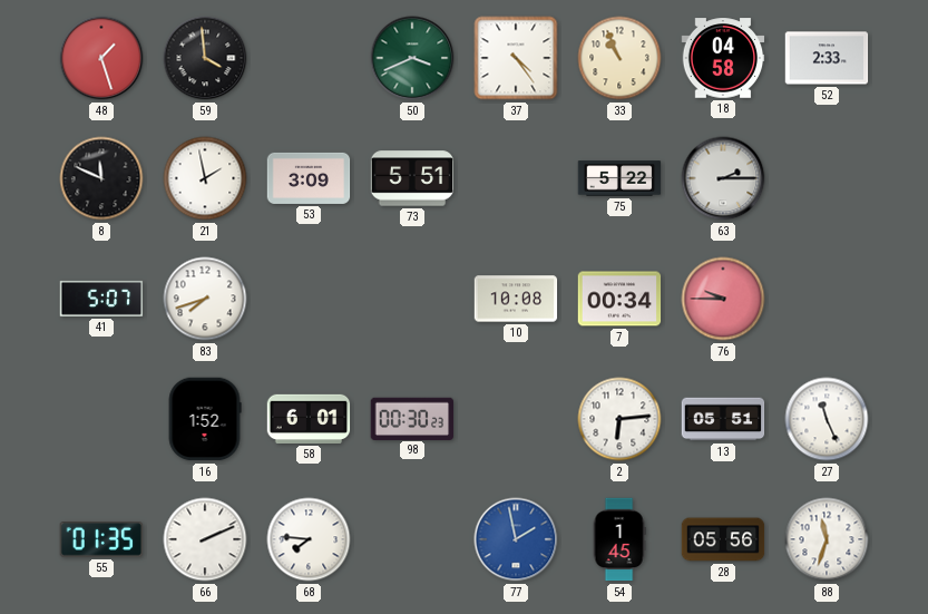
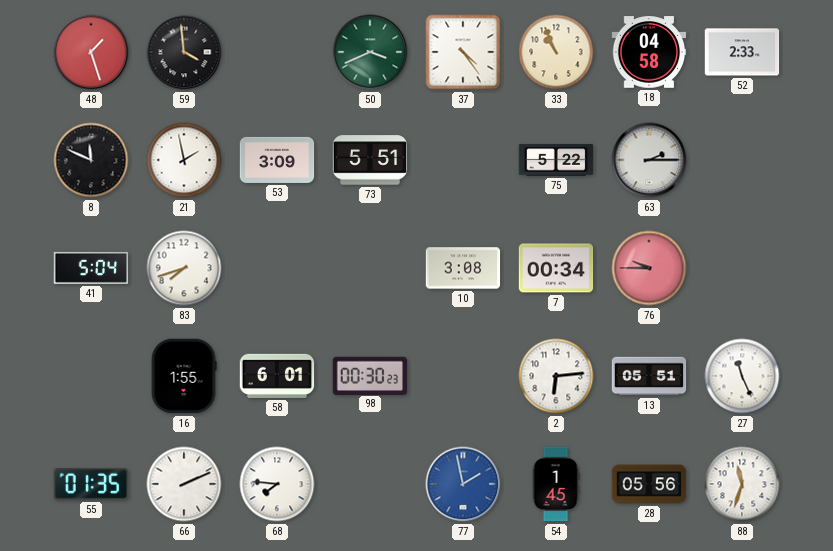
41: 5:07 -> 5:04 (91, 268)
10: 10:08 -> 3:08 (463, 268)
16: 1:52 -> 1:55 (184, 376)
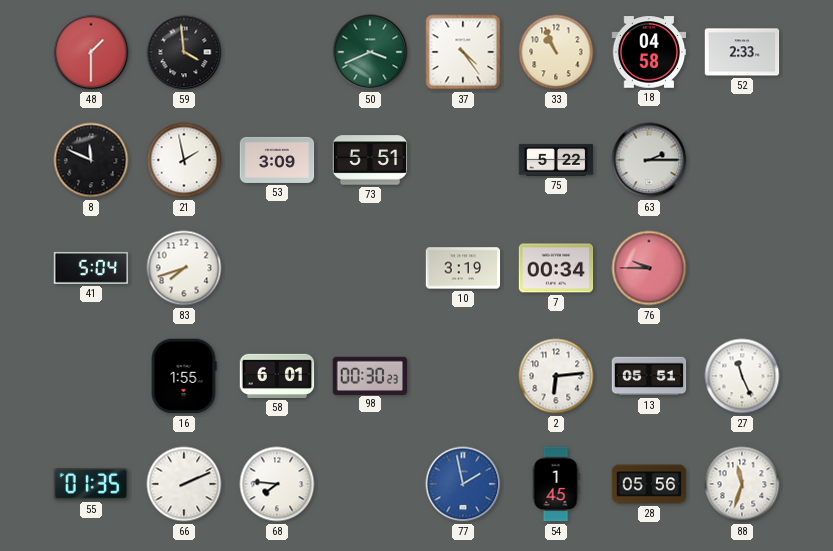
48: 1:27 -> 1:30 (91, 52)
10: 3:08 -> 3:19 (463, 268)
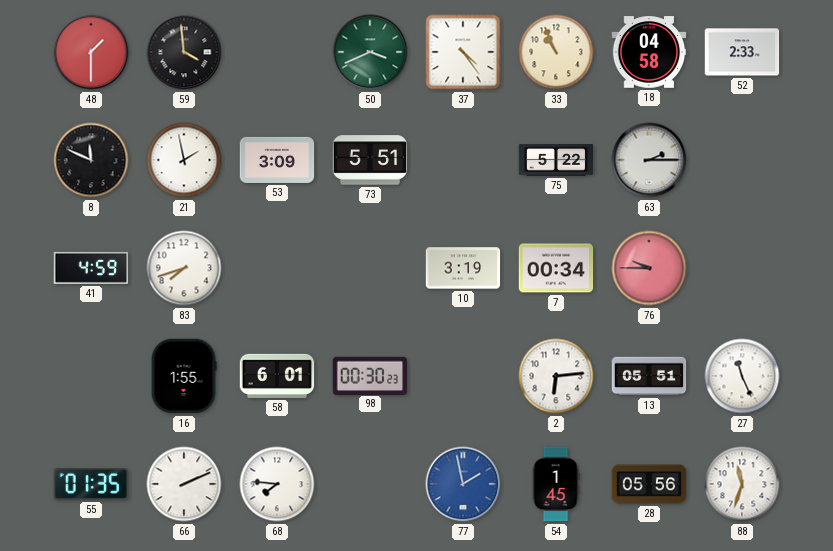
41: 5:04 -> 4:59 (91, 268)
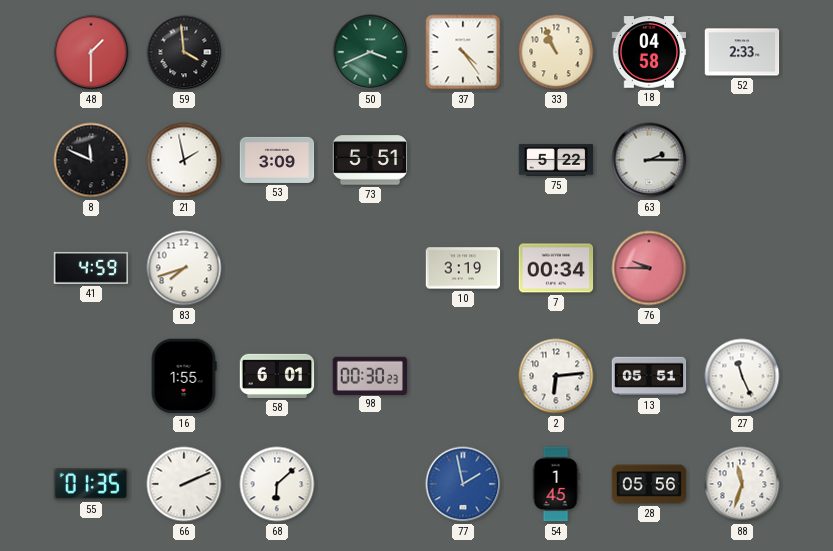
68: 7:46 -> 6:08 (277, 484)
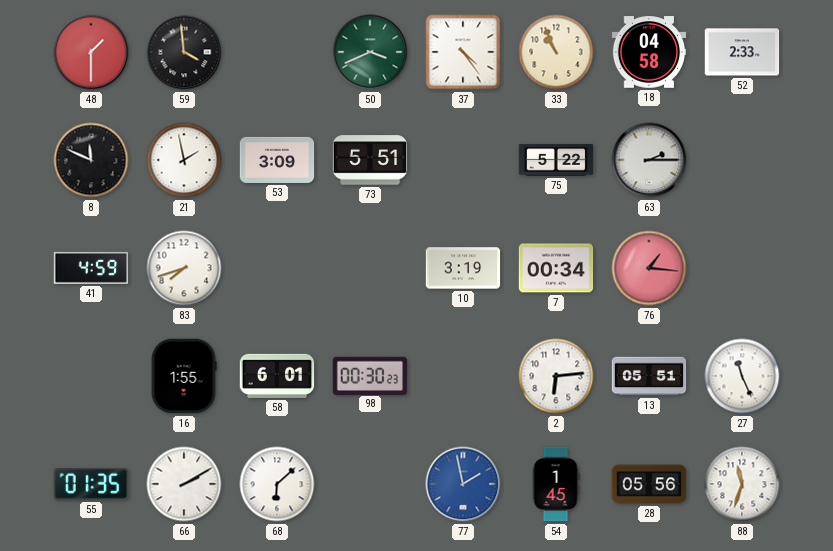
76: 9:45 -> 1:16 (649, 268)
66: 2:11 -> 2:10 (184, 484)
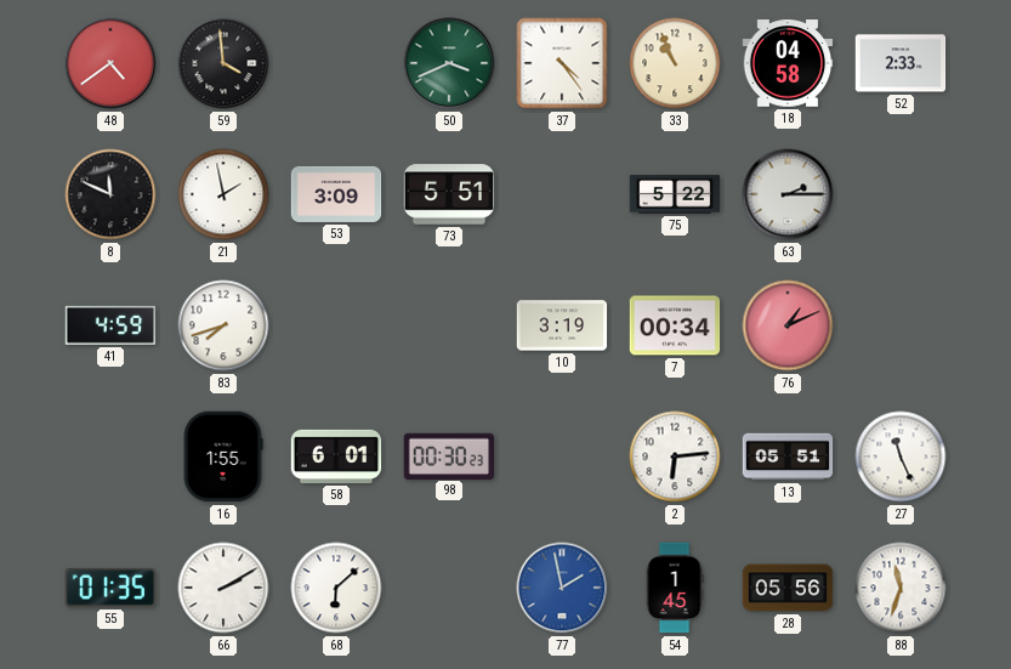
48: 1:30 -> 4:39 (110, 63)
76: 1:16 -> 1:11 (788, 325)
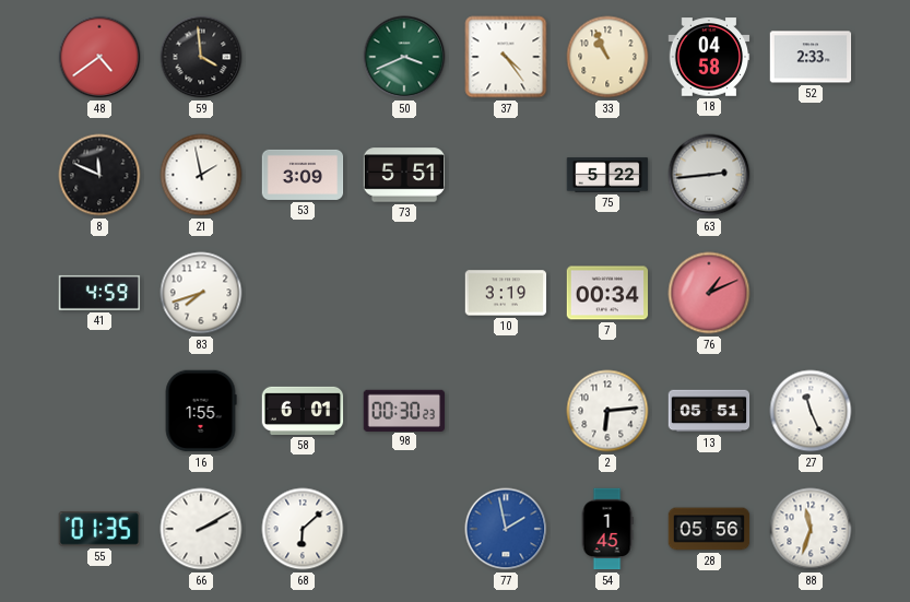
63: 2:15 -> 2:44 (709, 175)
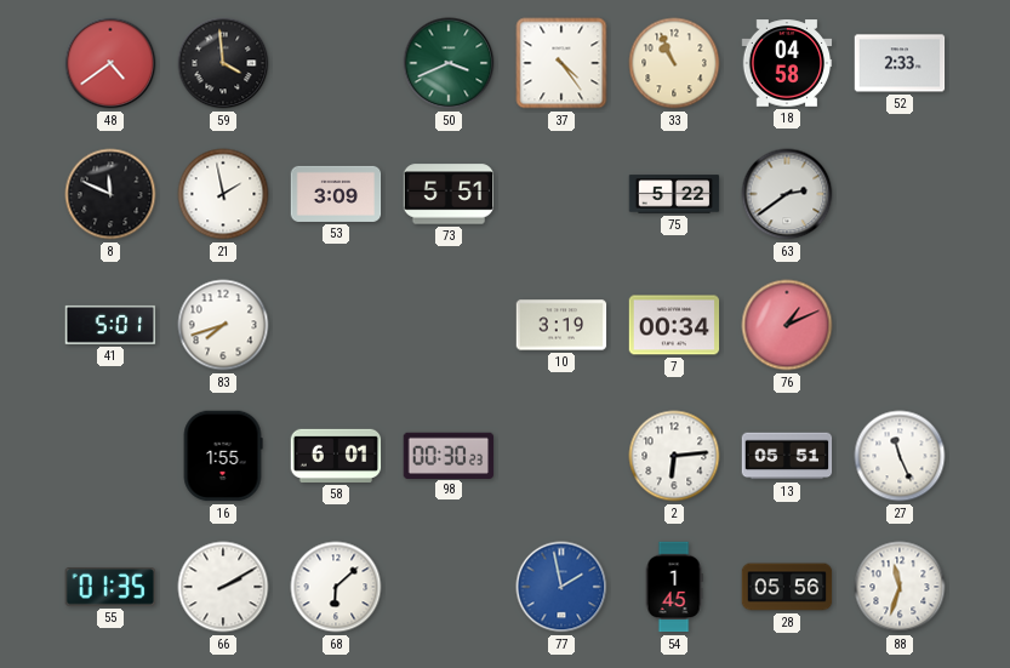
63: 2:44 -> 2:39 (787, 194)
41: 4:59 -> 5:01 (110, 325)
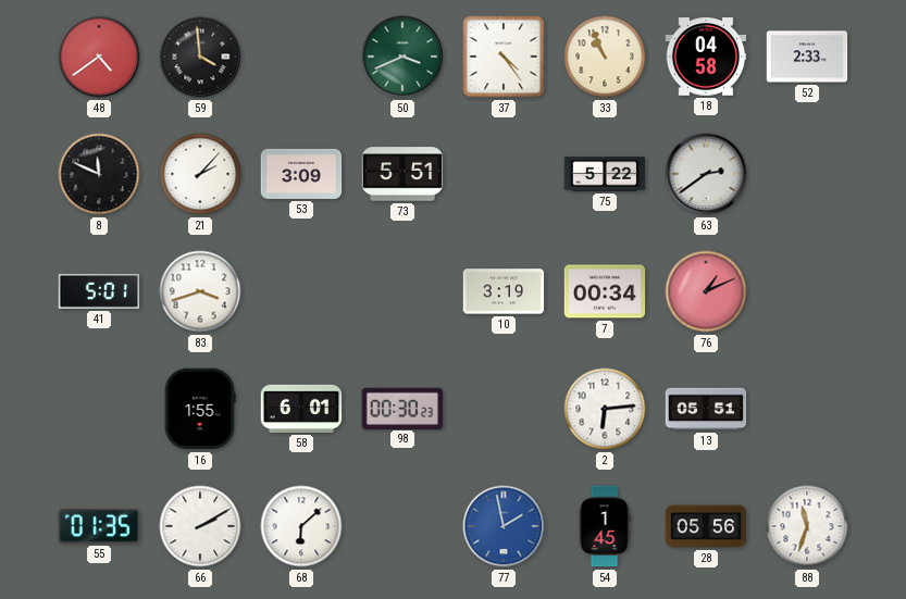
21: 1:58 -> 2:07 (200, 174)
83: 7:42 -> 3:42 (200, 291)
27: 11:26 -> none (900, 456)
